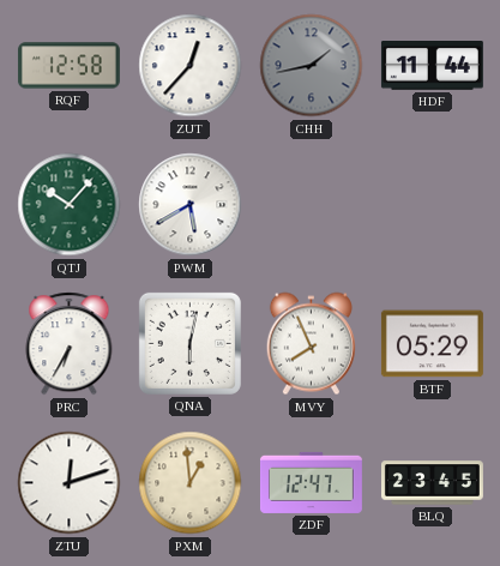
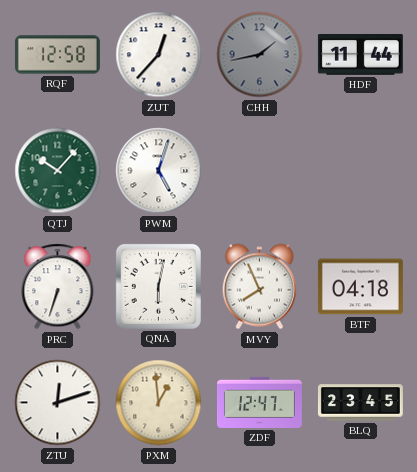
PWM: 5:40 -> 5:03 (159, 171)
PRC: 6:35 -> 6:33 (58, 287)
BTF: 05:29 -> 04:18 (360, 287)
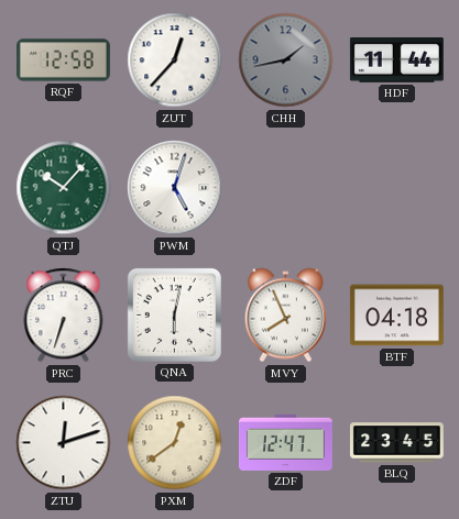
PXM: 12:59 -> 12:39 (175, 443)
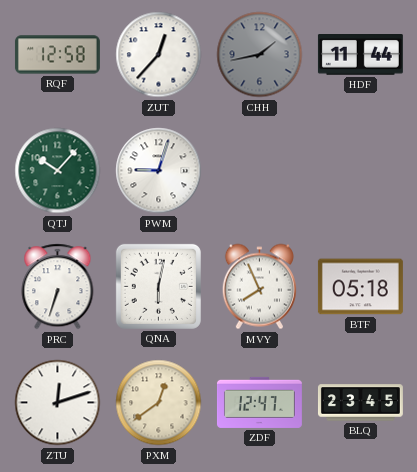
PWM: 5:03 -> 9:03 (159, 171)
BTF: 04:18 -> 05:18 (360, 287)
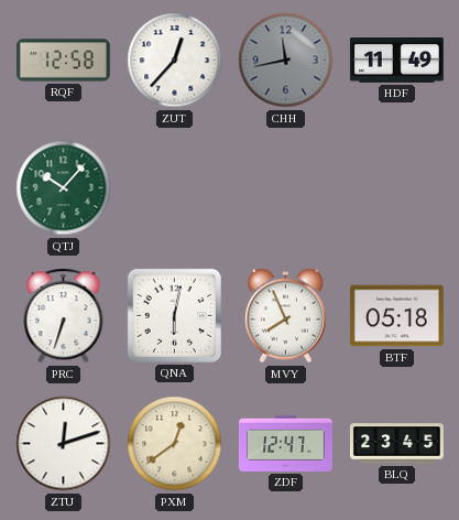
CHH: 1:43 -> 11:43 (286, 61)
HDF: 11:44 -> 11:49 (396, 61)
PWM: 9:03 -> none (159, 171)
